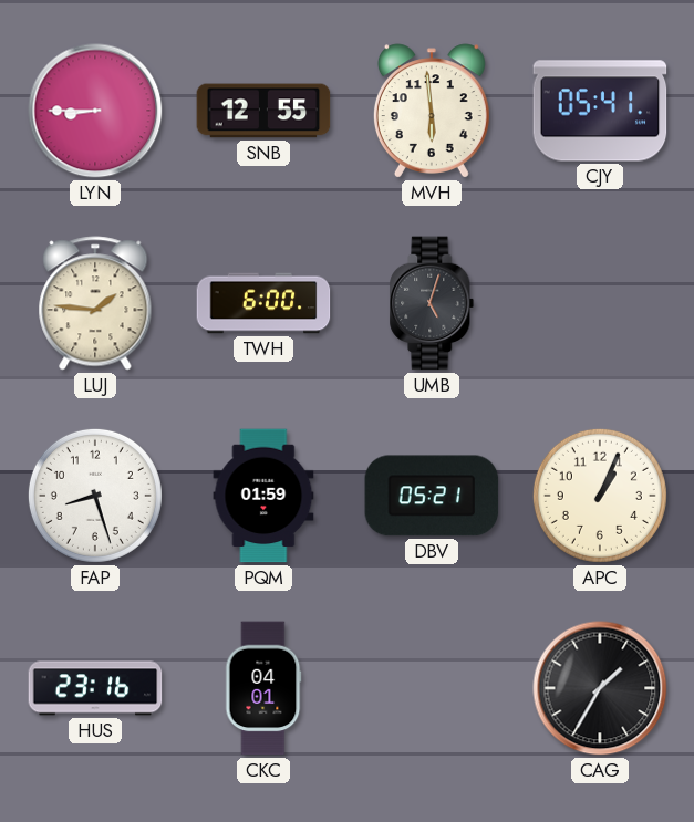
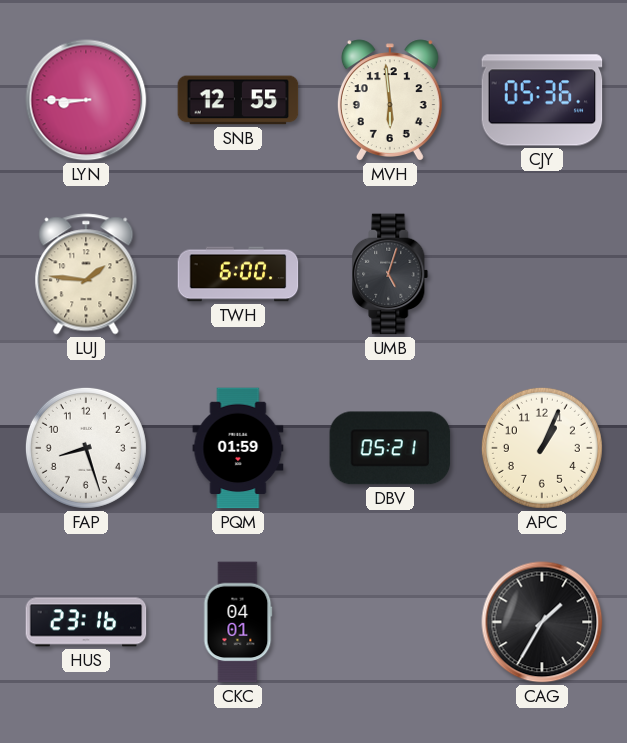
CJY: 05:41 -> 05:36 (542, 100)
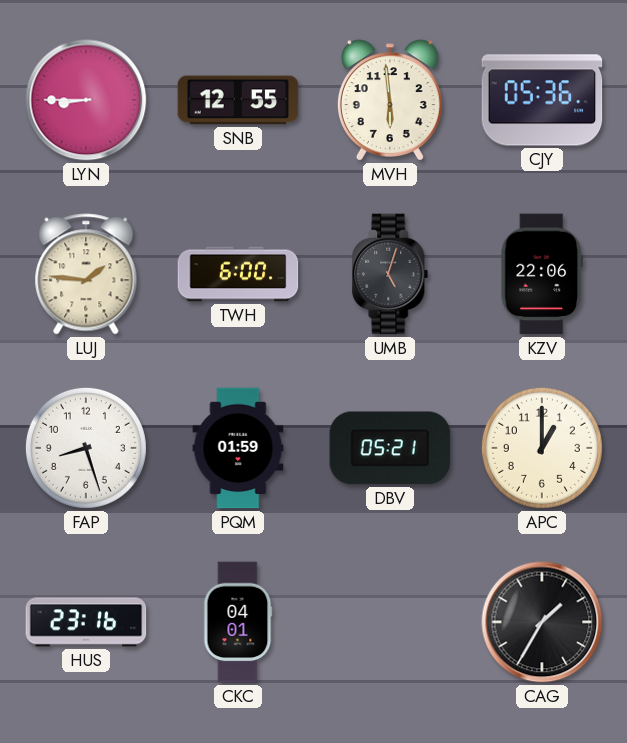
KZV: none -> 22:06 (542, 274)
APC: 1:04 -> 1:00 (542, 448)
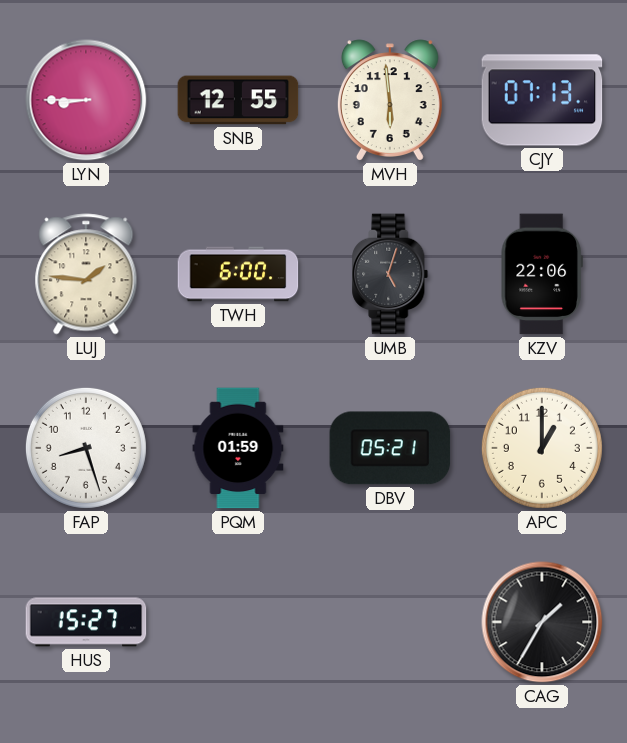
CJY: 05:36 -> 07:13 (542, 100)
HUS: 23:16 -> 15:27 (86, 622)
CKC: 04:01 -> none (238, 622)
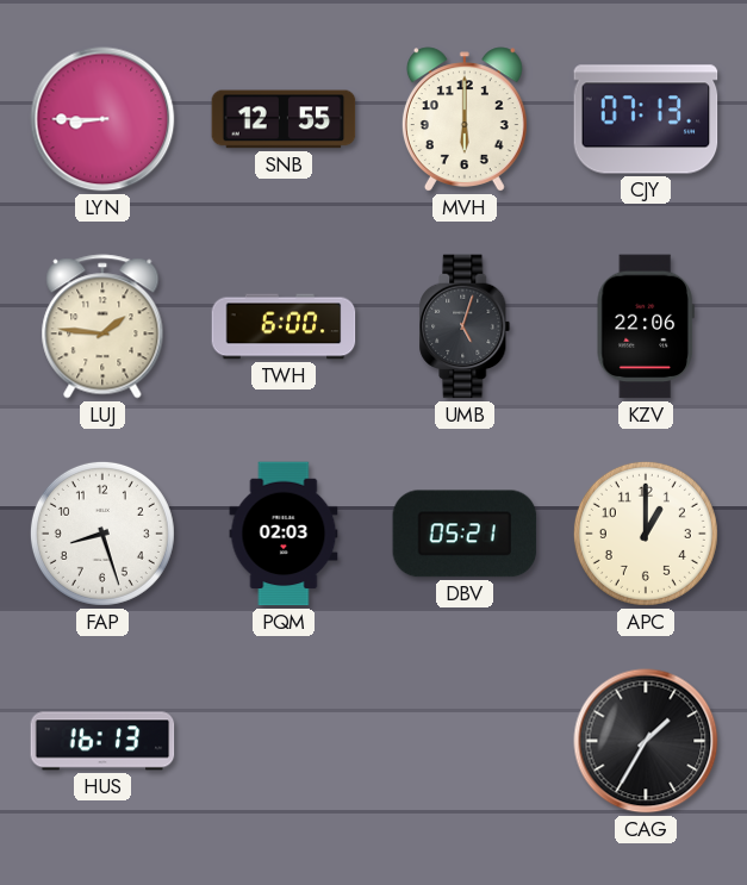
MVH: 5:59 -> 6:00 (465, 119)
PQM: 01:59 -> 02:03 (284, 534)
HUS: 15:27 -> 16:13 (102, 741)
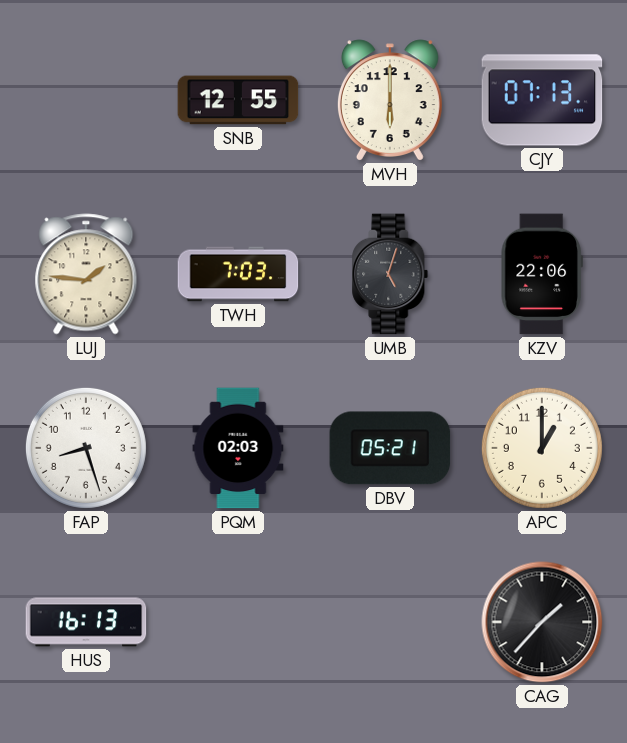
LYN: 8:45 -> none (102, 119)
TWH: 6:00 -> 7:03 (238, 274)
CAG: 1:35 -> 1:37 (542, 622)
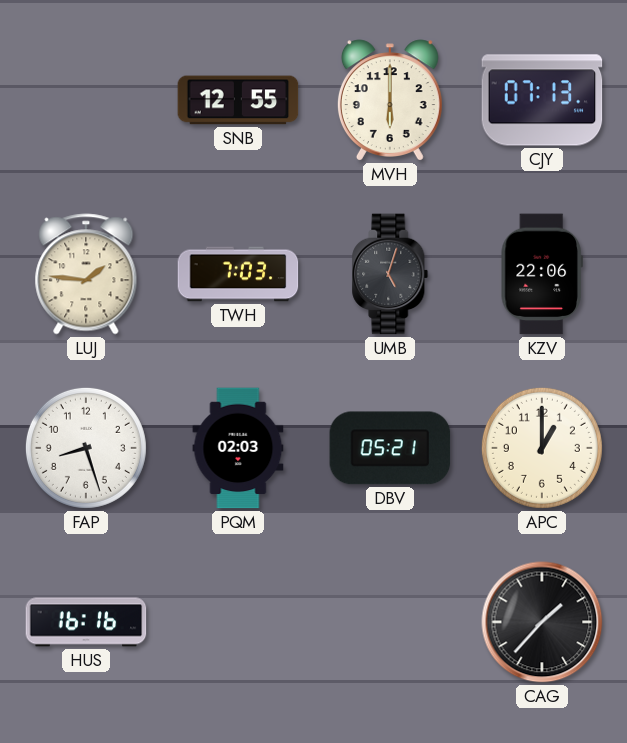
HUS: 16:13 -> 16:16 (86, 622)
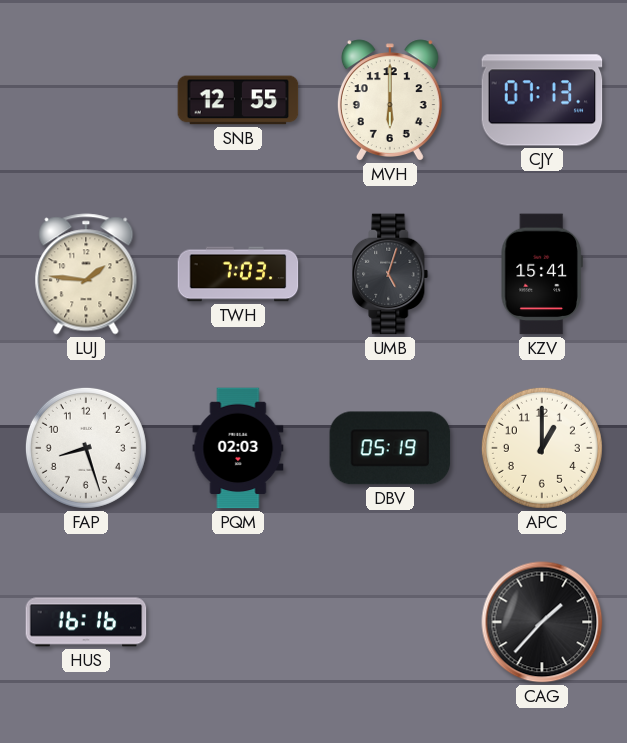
KZV: 22:06 -> 15:41 (542, 274)
DBV: 05:21 -> 05:19 (390, 448)
